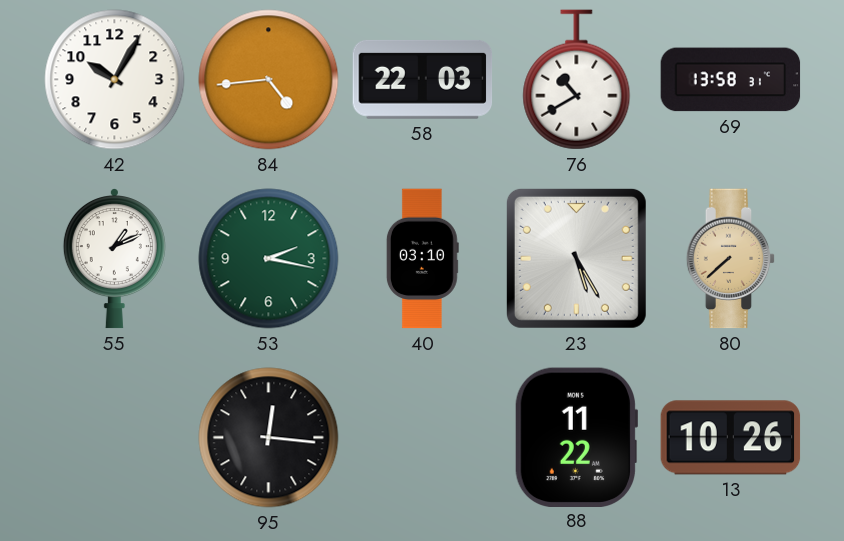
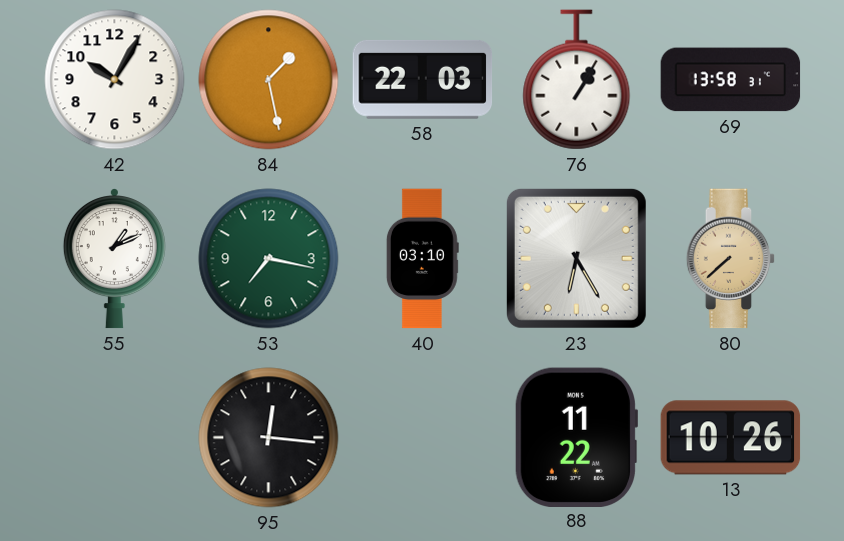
84: 4:44 -> 1:28 (269, 80)
76: 10:40 -> 1:05 (577, 80)
53: 2:17 -> 7:17 (269, 259)
23: 5:25 -> 6:25 (576, 258)
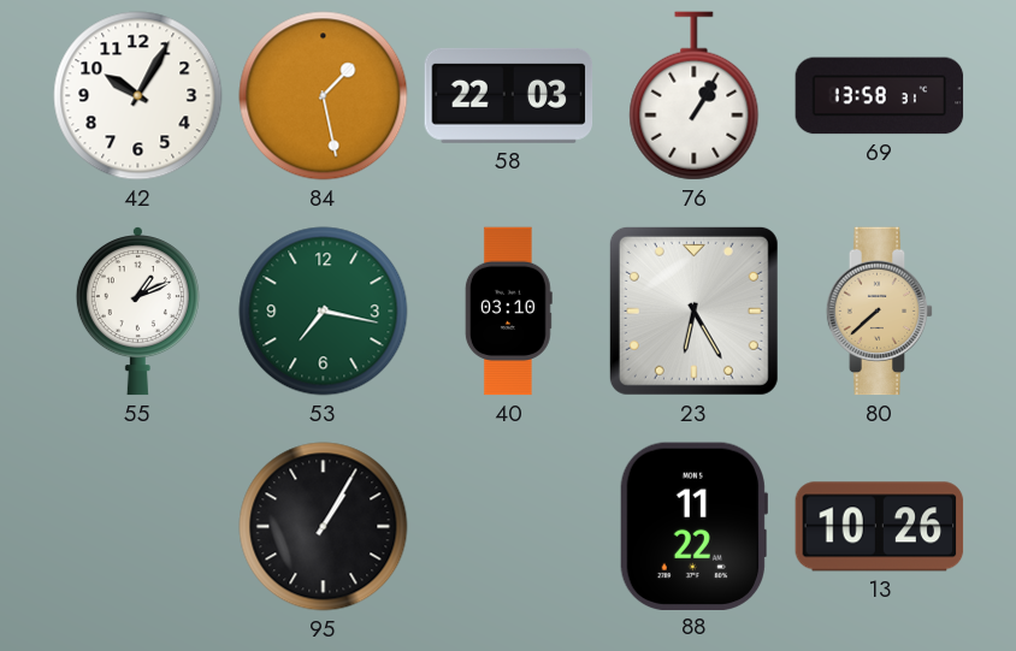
95: 12:16 -> 1:05 (324, 527)
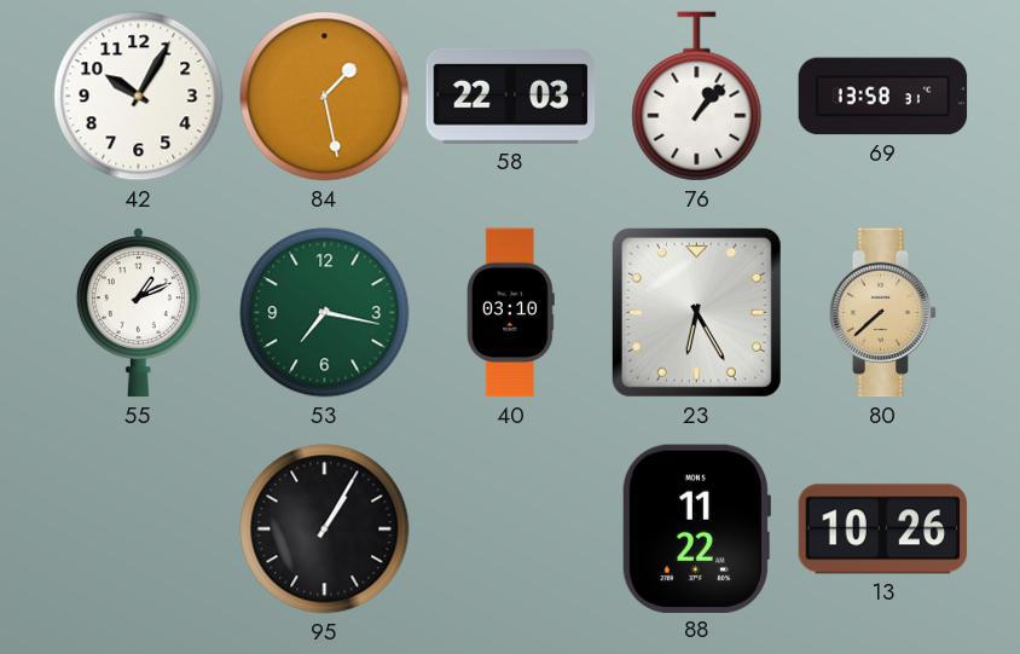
76: 1:05 -> 1:07 (697, 97)
